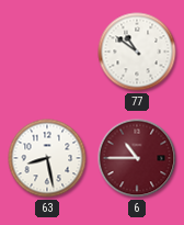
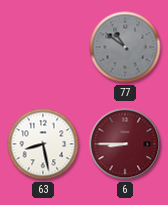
77 dial: white -> grey (125, 47)
6: 10:45 -> 8:45 (125, 144)
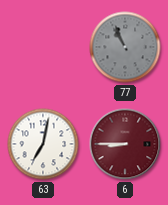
77: 10:51 -> 10:56 (125, 47)
63: 8:28 -> 7:02 (43, 144)
